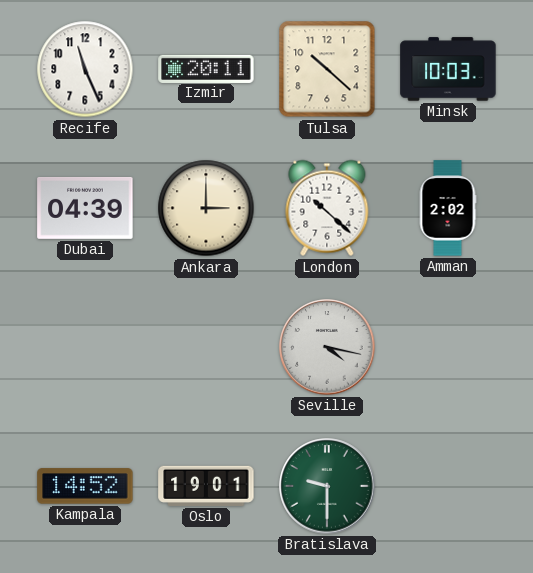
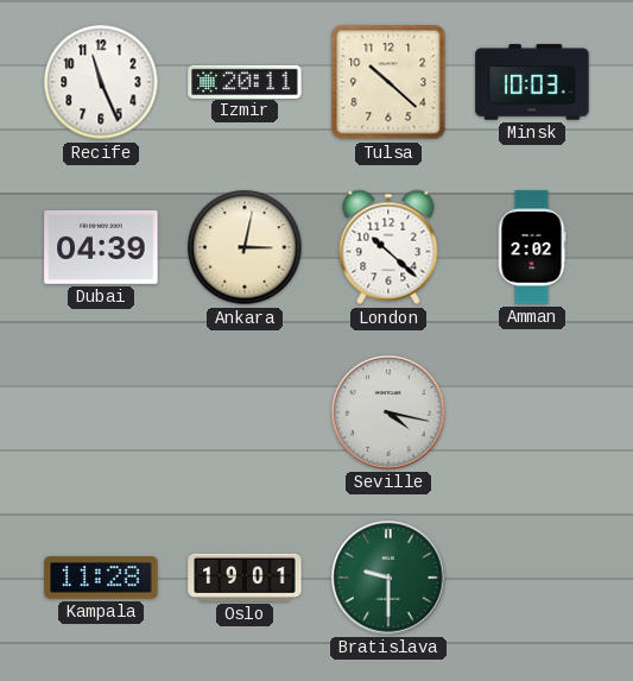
Ankara: 3:00 -> 3:02 (245, 247)
Kampala: 14:52 -> 11:28 (101, 578)
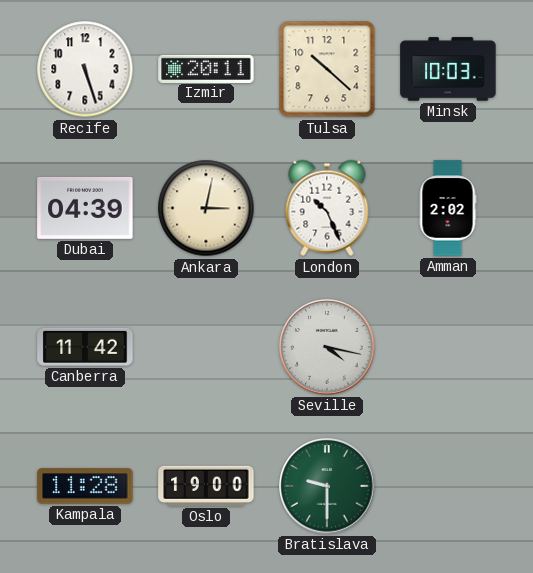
Recife: 11:26 -> 5:27 (85, 69)
London: 10:22 -> 10:26 (327, 208)
Canberra: none -> 11:42 (85, 347)
Oslo: 19:01 -> 19:00 (206, 486)
